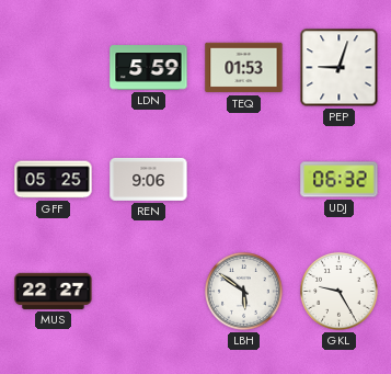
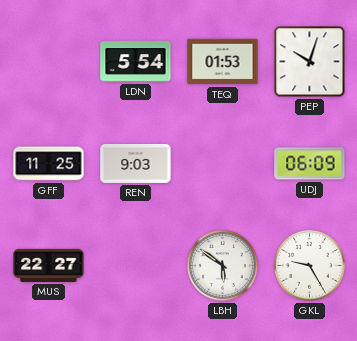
LDN: 5:59 -> 5:54 (136, 62)
PEP: 9:03 -> 10:03 (310, 62)
GFF: 05:25 -> 11:25 (49, 164)
REN: 9:06 -> 9:03 (136, 163)
UDJ: 06:32 -> 06:09 (310, 164)
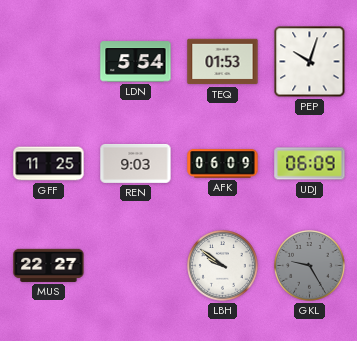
AFK: none -> 06:09 (223, 164)
LBH: 5:51 -> 9:51 (223, 266)
GKL dial: white -> grey (310, 266)
